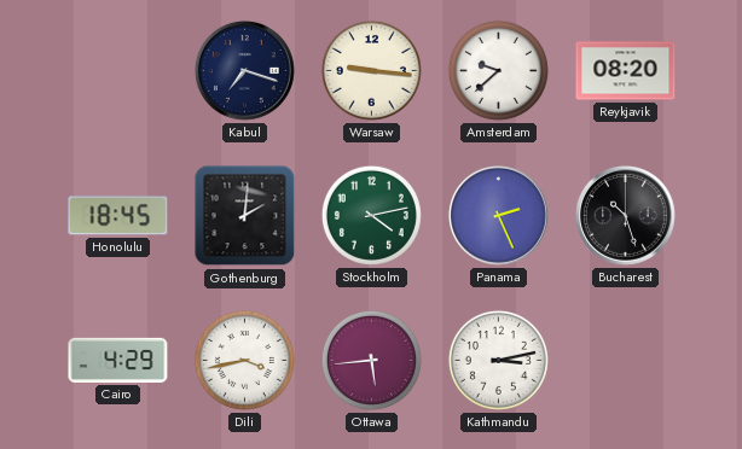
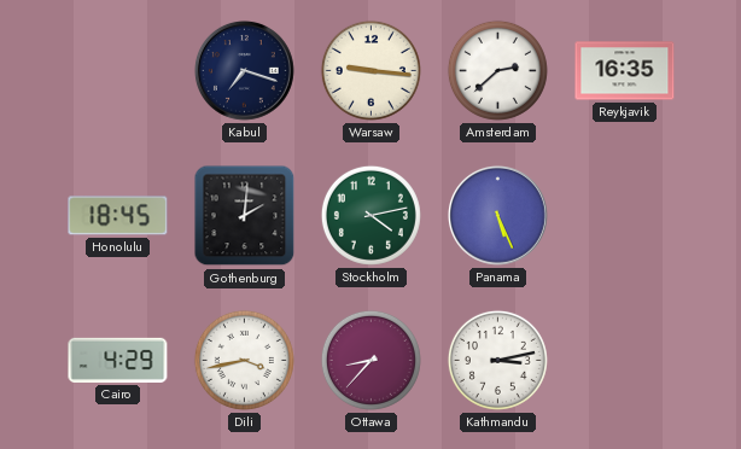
Amsterdam: 9:38 -> 2:38 (497, 70)
Reykjavik: 08:20 -> 16:35 (625, 71)
Panama: 2:26 -> 5:26 (498, 216)
Bucharest: 10:27 -> none (626, 216)
Ottawa: 5:44 -> 8:37 (370, 360)
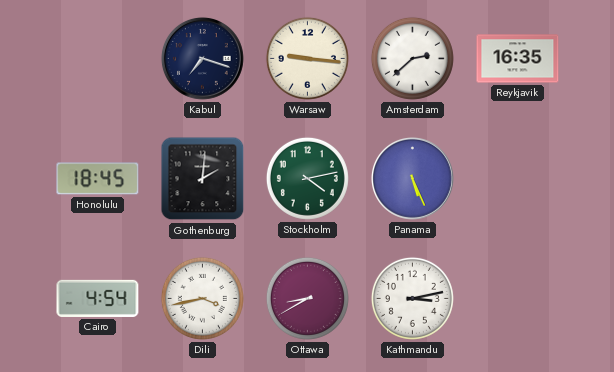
Cairo: 4:29 -> 4:54 (98, 298)
Ottawa: 8:37 -> 8:40 (307, 298)
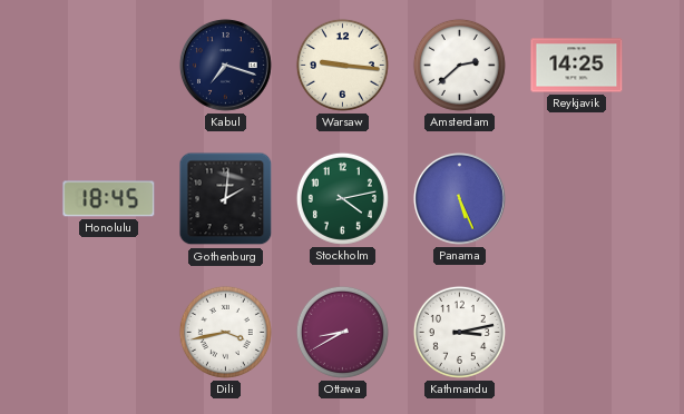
Reykjavik: 16:35 -> 14:25 (577, 66)
Cairo: 4:54 -> none (98, 298)
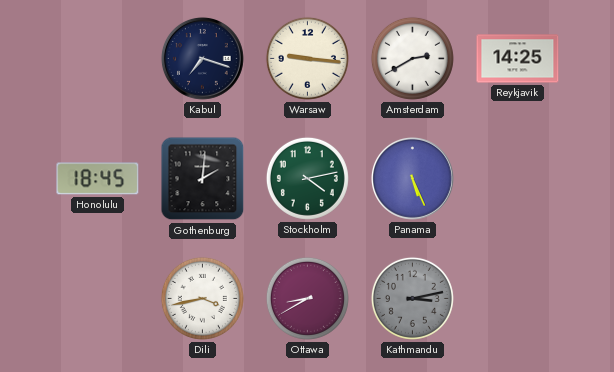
Amsterdam: 2:38 -> 2:40 (412, 58)
Kathmandu dial: white -> grey (412, 298)
